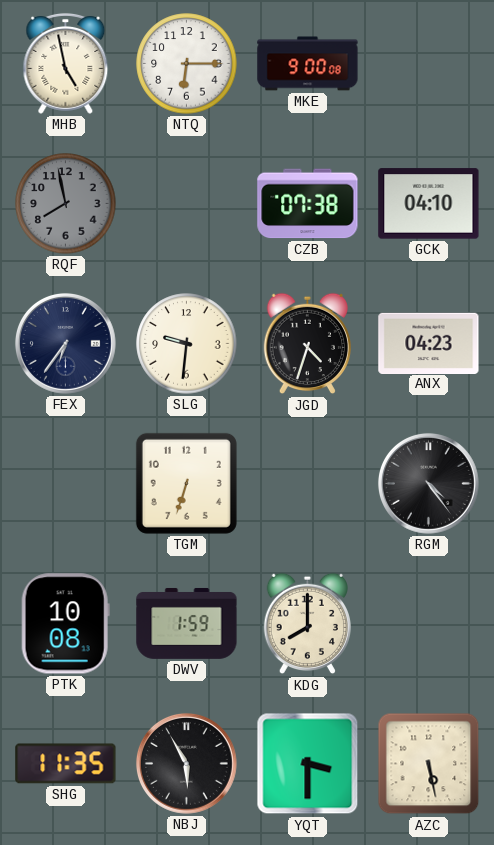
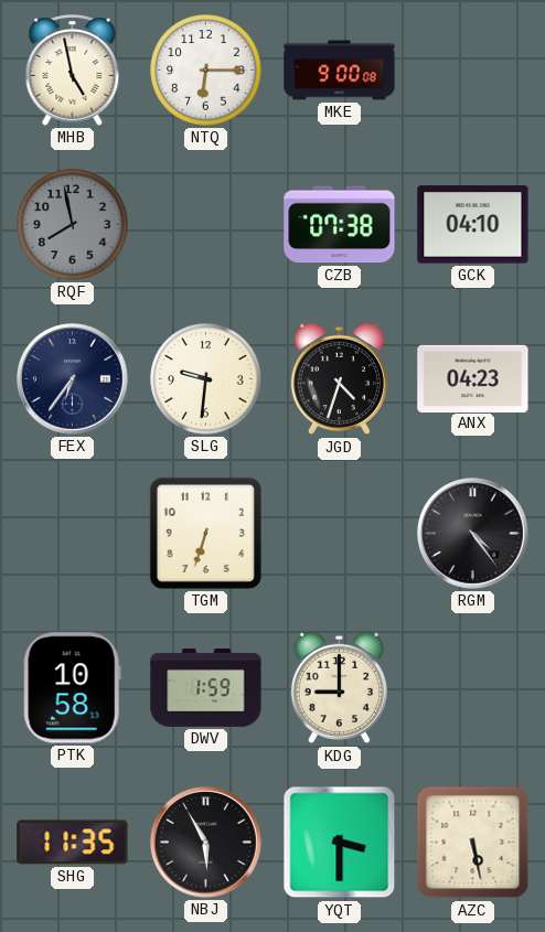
PTK: 10:08 -> 10:58 (72, 688)
KDG: 8:00 -> 9:00 (339, 688)
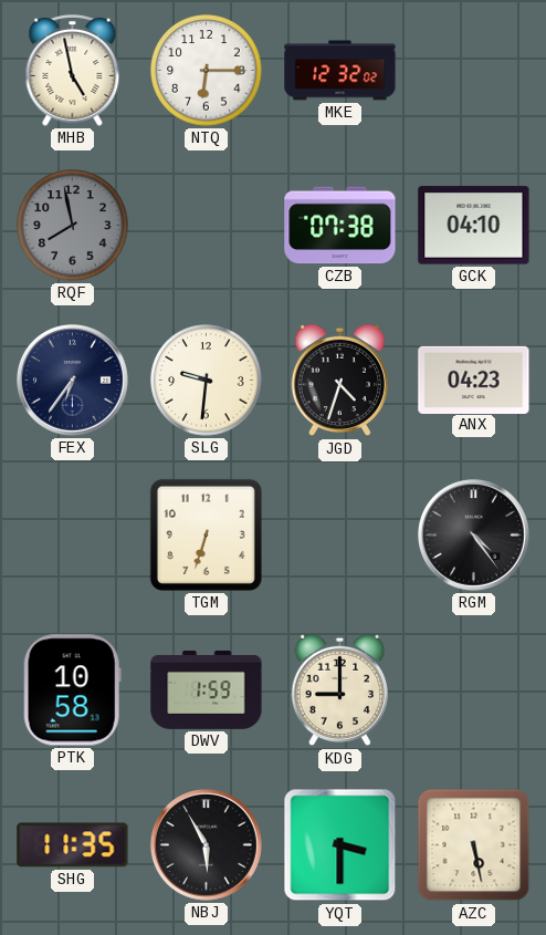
MKE: 9:00 -> 12:32 (340, 71)
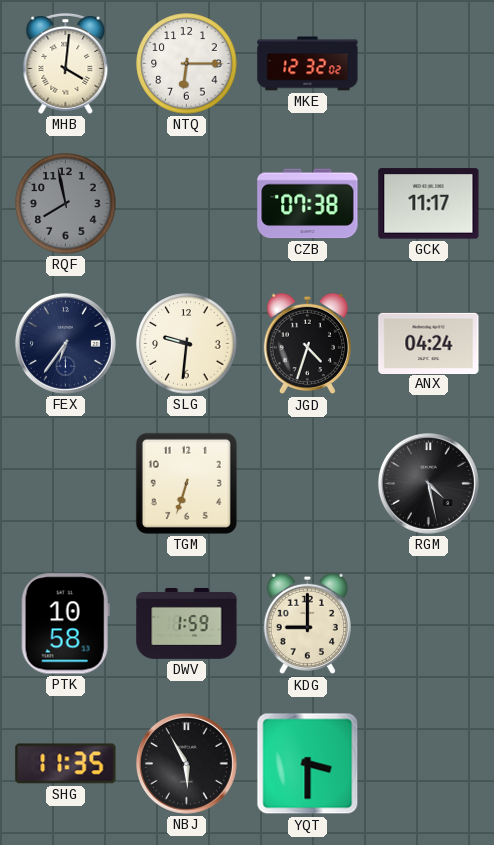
MHB: 4:58 -> 4:01 (66, 63)
GCK: 04:10 -> 11:17 (429, 204)
ANX: 04:23 -> 04:24 (429, 343)
RGM: 4:24 -> 4:28 (429, 484)
AZC: 5:28 -> none (474, 845)
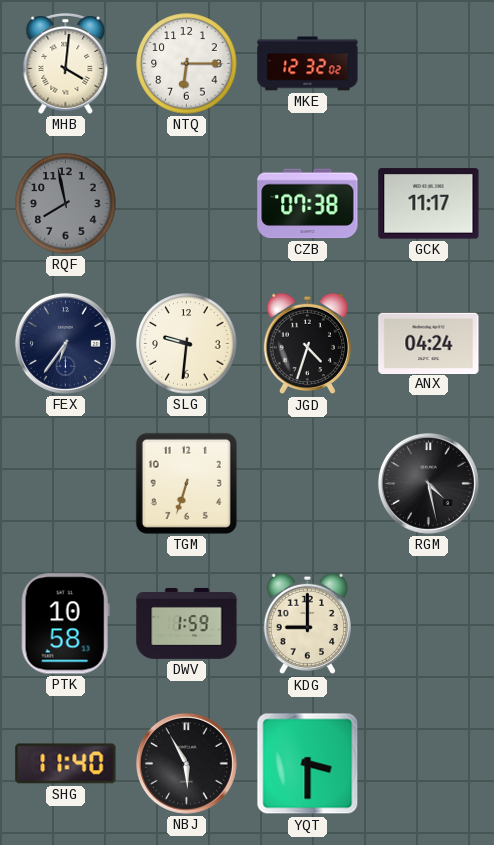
SHG: 11:35 -> 11:40 (66, 764)
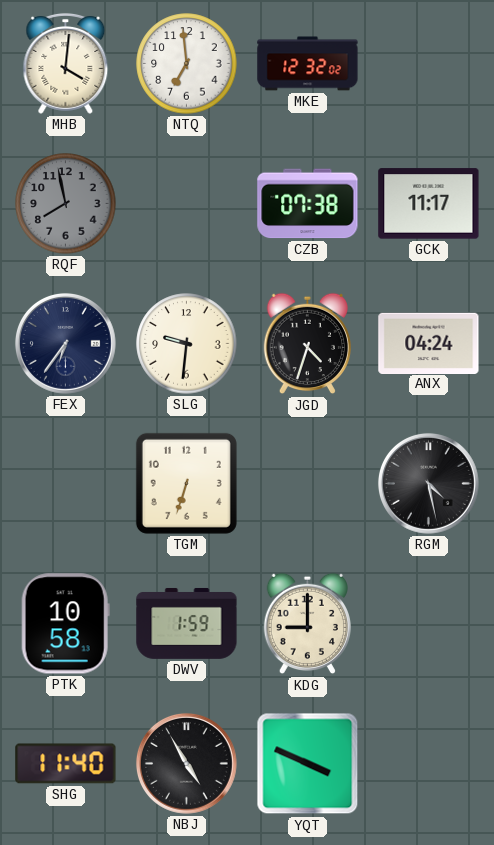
NTQ: 6:15 -> 6:59 (187, 64)
NBJ: 5:55 -> 4:55 (187, 764)
YQT: 3:30 -> 3:49 (308, 764)
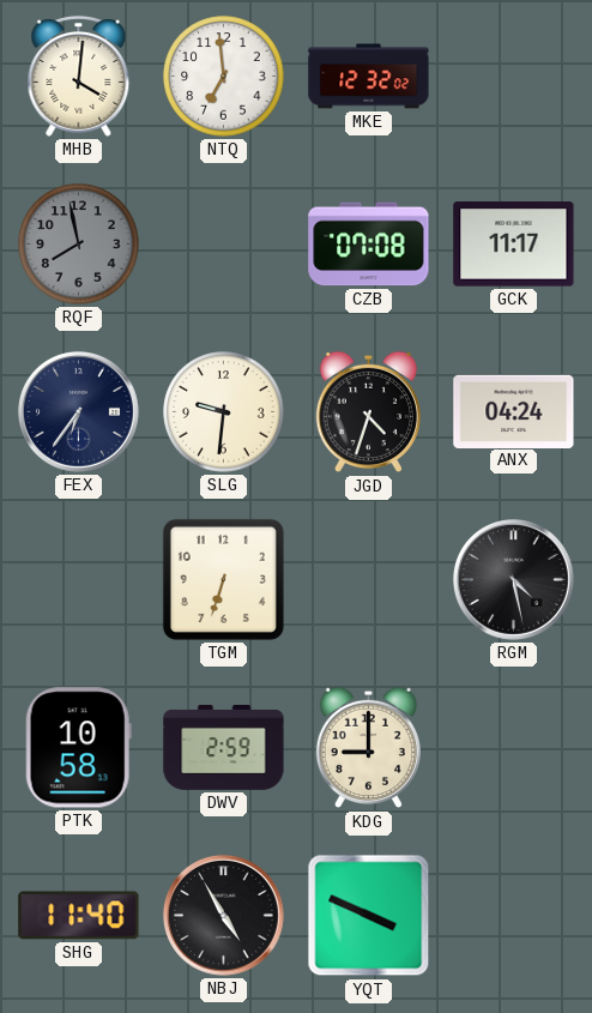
CZB: 07:38 -> 07:08 (369, 245)
DWV: 1:59 -> 2:59 (224, 747)
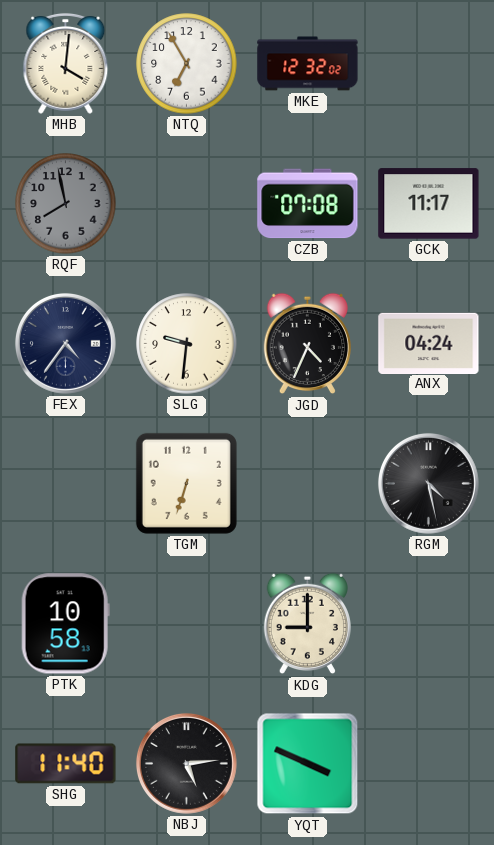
NTQ: 6:59 -> 6:55 (187, 64)
FEX: 6:36 -> 4:36 (66, 344)
JGD: 4:33 -> 4:34 (307, 344)
DWV: 2:59 -> none (224, 747)
NBJ: 4:55 -> 5:14 (187, 764)
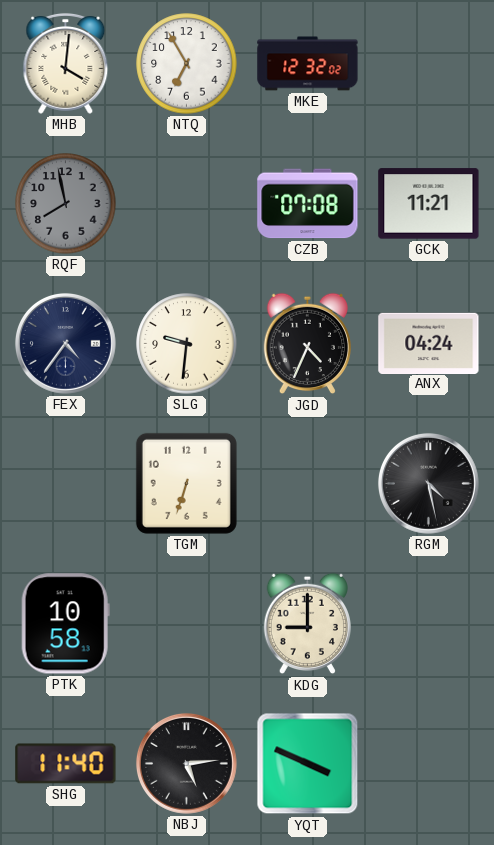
GCK: 11:17 -> 11:21 (429, 204)
